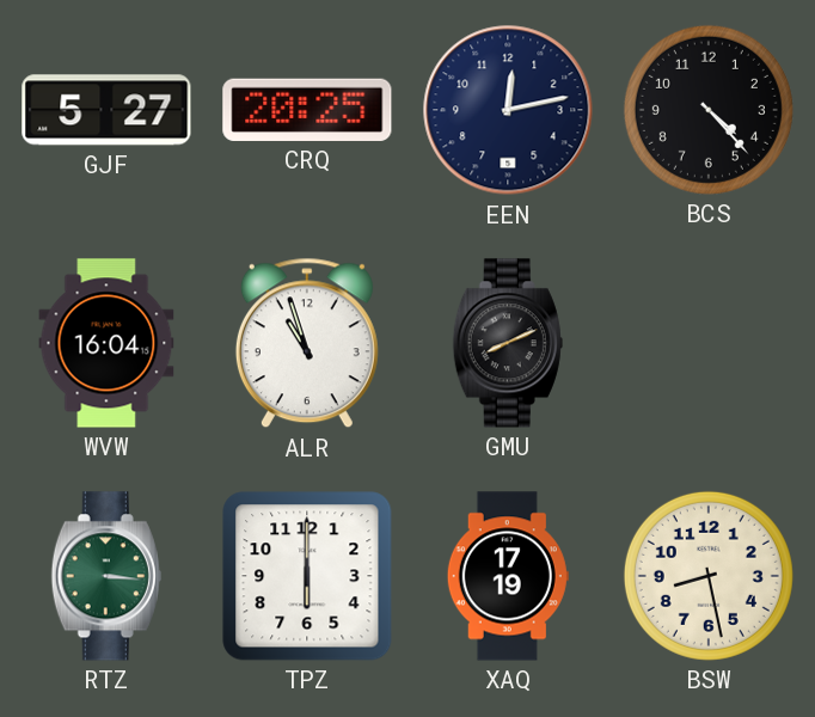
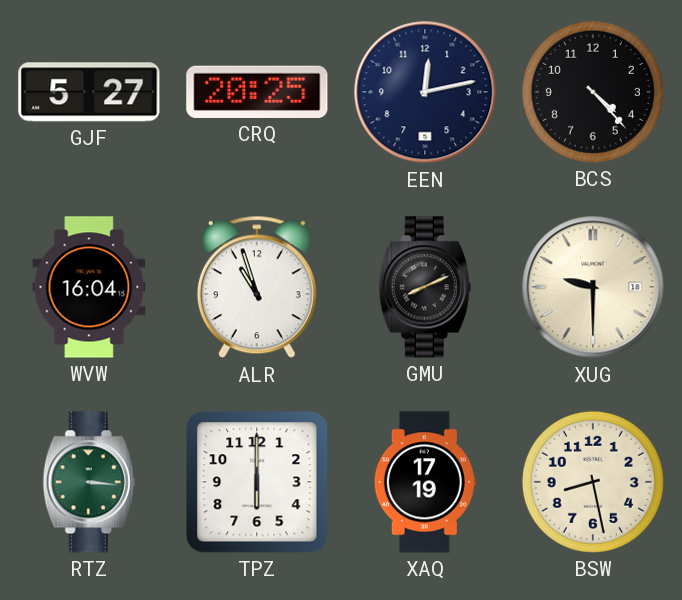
XUG: none -> 9:30 (593, 287)
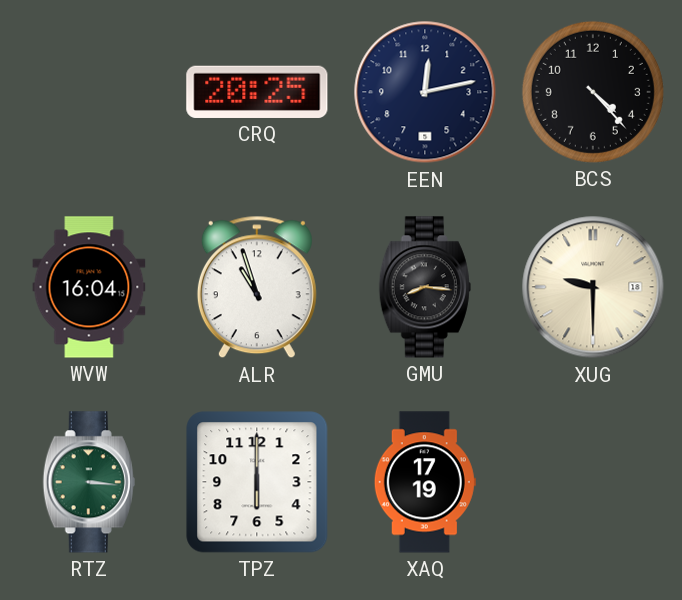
GJF: 5:27 -> none (89, 92)
GMU: 8:11 -> 8:16 (425, 287)
BSW: 8:28 -> none (593, 482)
